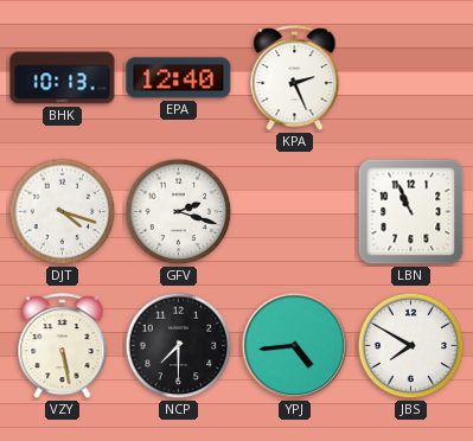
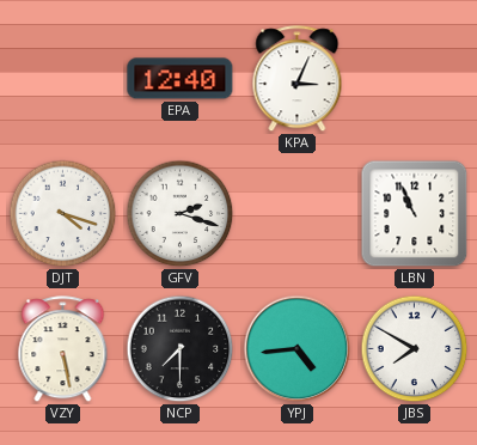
BHK: 10:13 -> none (63, 78)
KPA: 2:26 -> 3:04 (298, 79)
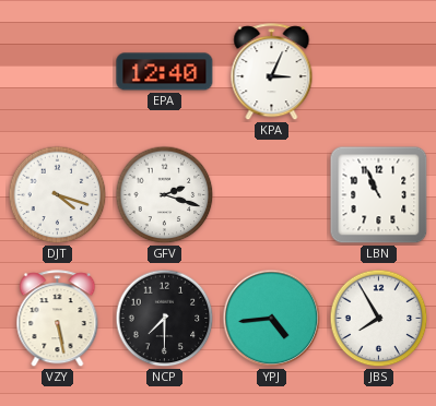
JBS: 7:50 -> 7:55 (379, 319)
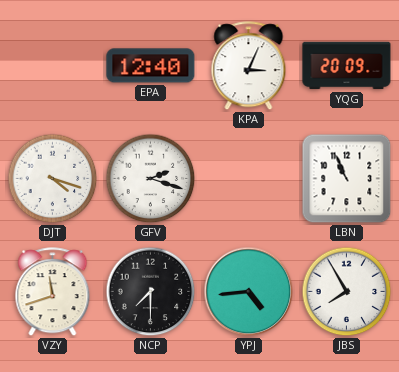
YQG: none -> 20:09 (347, 66)
VZY: 5:28 -> 11:42 (53, 292)
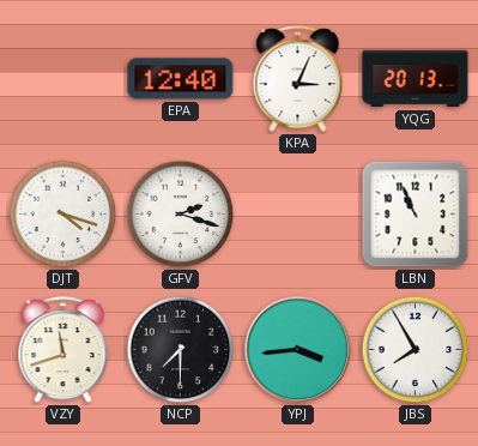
YQG: 20:09 -> 20:13 (416, 79)
YPJ: 4:44 -> 3:44 (298, 350)
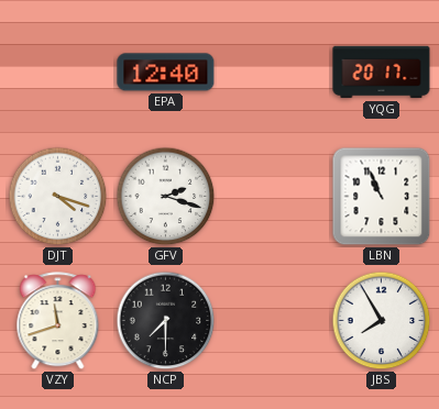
KPA: 3:04 -> none (298, 79)
YQG: 20:13 -> 20:17 (382, 73)
YPJ: 3:44 -> none (298, 350)
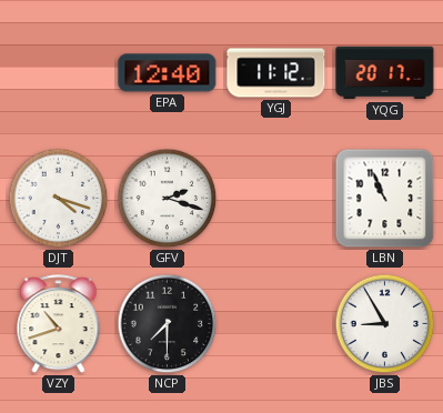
YGJ: none -> 11:12 (276, 73)
VZY: 11:42 -> 10:42 (59, 324)
JBS: 7:55 -> 8:55 (385, 324)
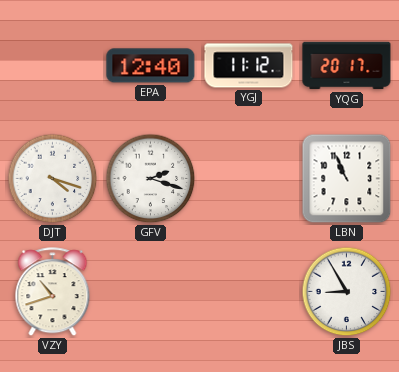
NCP: 7:30 -> none (168, 324)
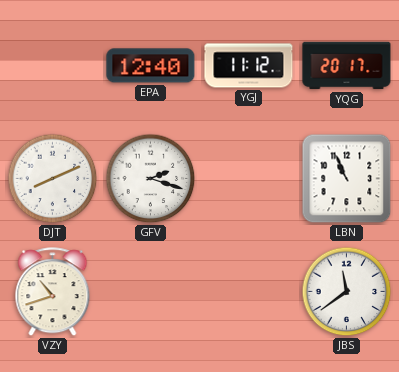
DJT: 4:18 -> 8:11 (53, 179)
JBS: 8:55 -> 11:39 (347, 292)
